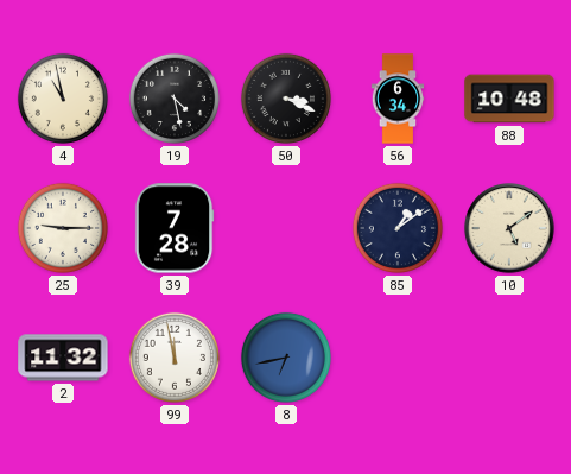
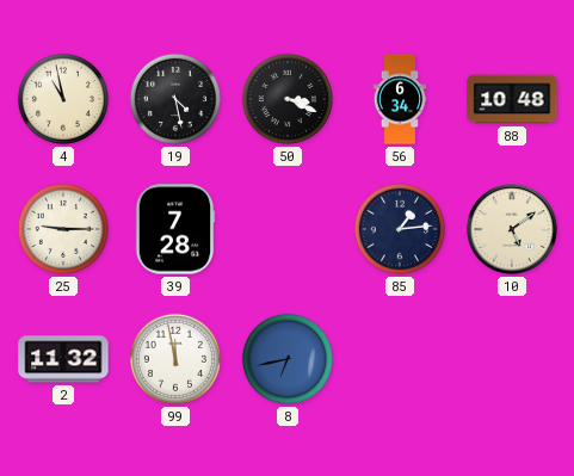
85: 1:09 -> 1:14 (400, 229)
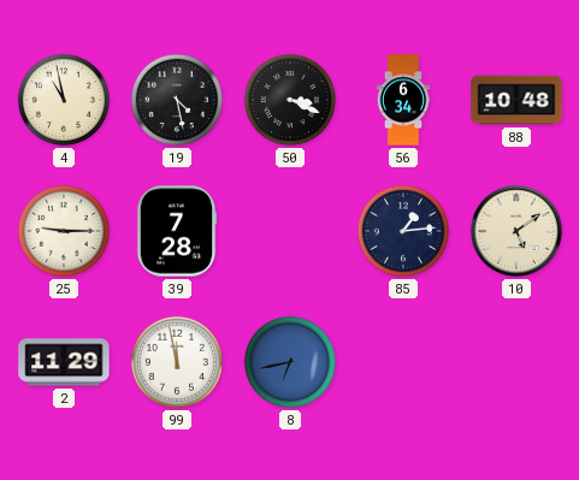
2: 11:32 -> 11:29 (64, 362)
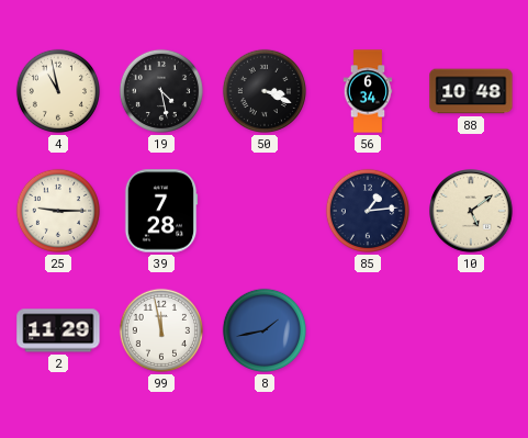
8: 6:43 -> 1:43 (265, 330)
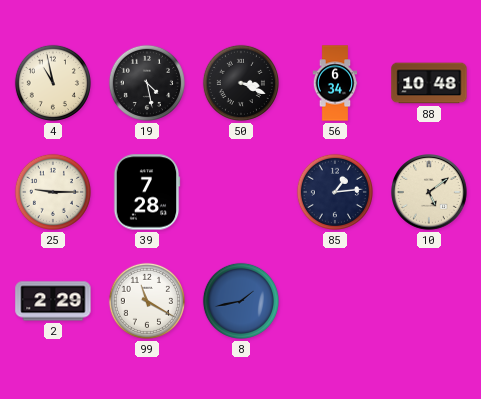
2: 11:29 -> 2:29 (53, 301)
99: 11:58 -> 11:20 (147, 301)
